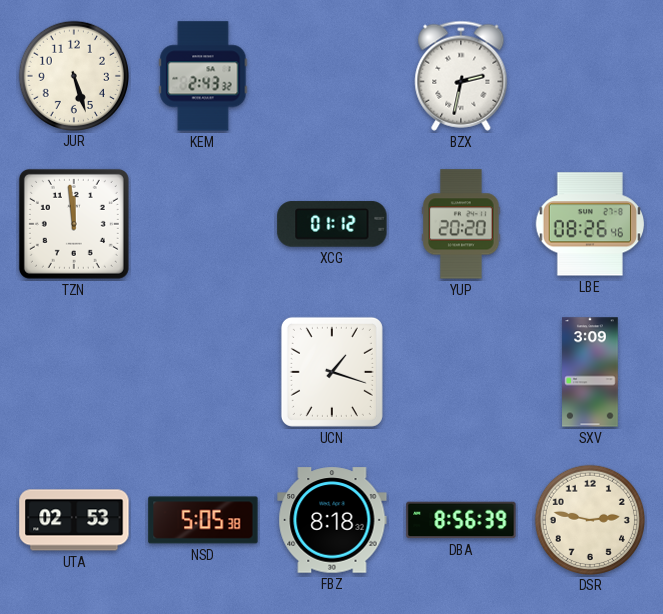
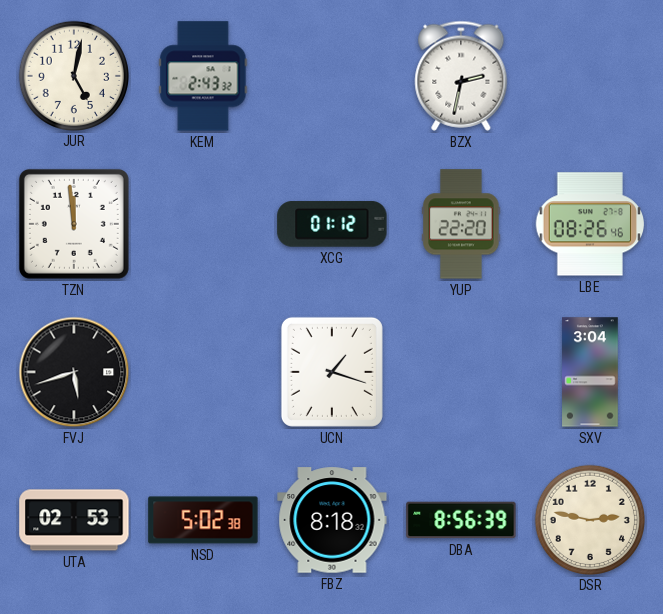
JUR: 5:27 -> 5:02 (73, 75)
YUP: 20:20 -> 22:20 (461, 224)
FVJ: none -> 5:42 (74, 372)
SXV: 3:09 -> 3:04 (590, 372)
NSD: 5:05 -> 5:02 (203, 520)
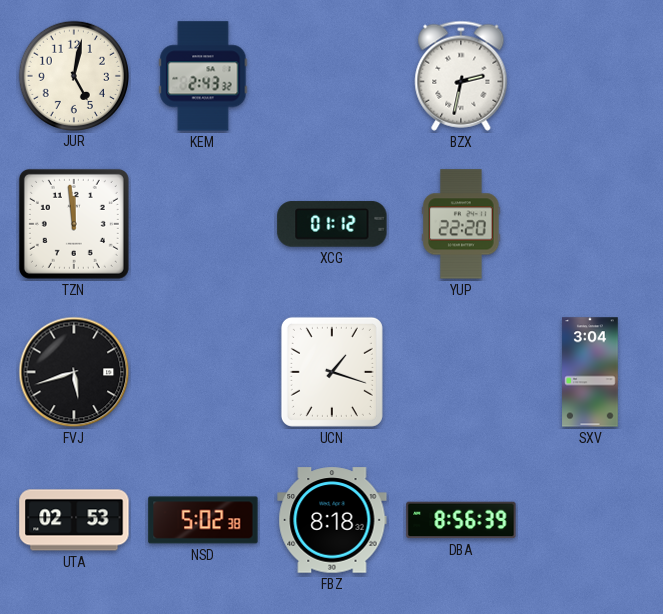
LBE: 08:26 -> none (590, 224)
DSR: 2:47 -> none (589, 519)
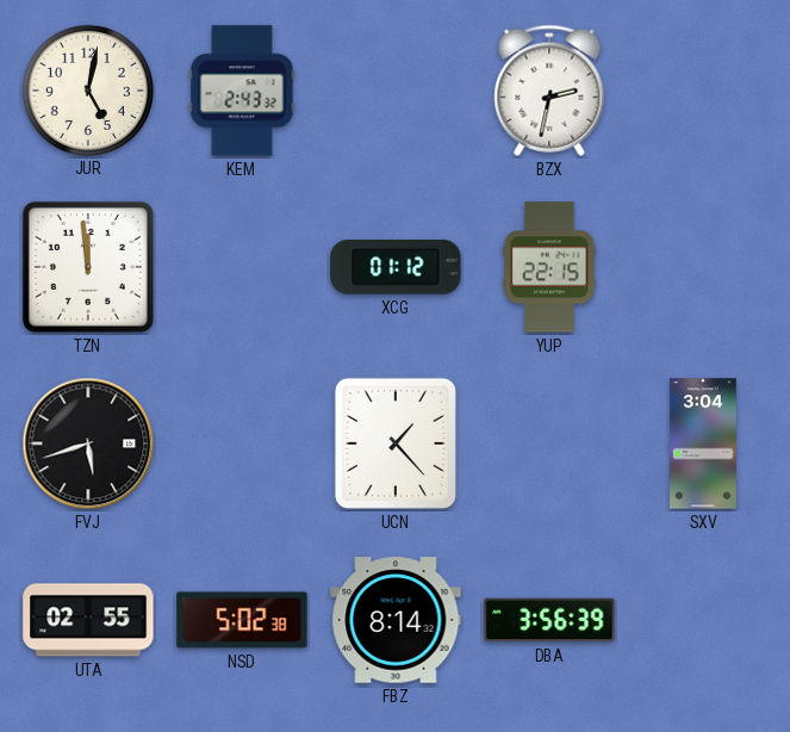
YUP: 22:20 -> 22:15 (549, 267)
UCN: 1:18 -> 1:23 (396, 443)
UTA: 02:53 -> 02:55 (88, 620)
FBZ: 8:18 -> 8:14 (396, 620)
DBA: 8:56 -> 3:56 (549, 620)
